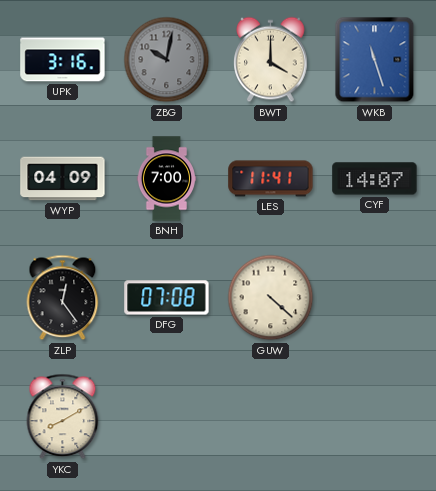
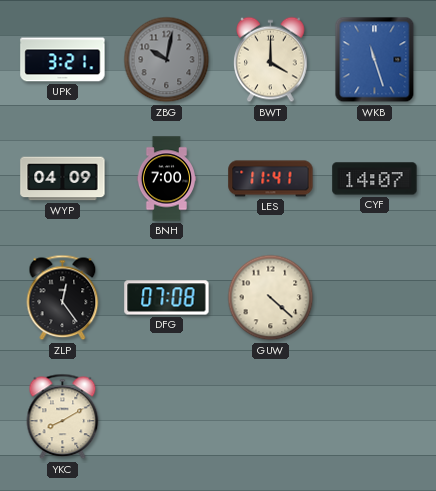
UPK: 3:16 -> 3:21 (63, 60)
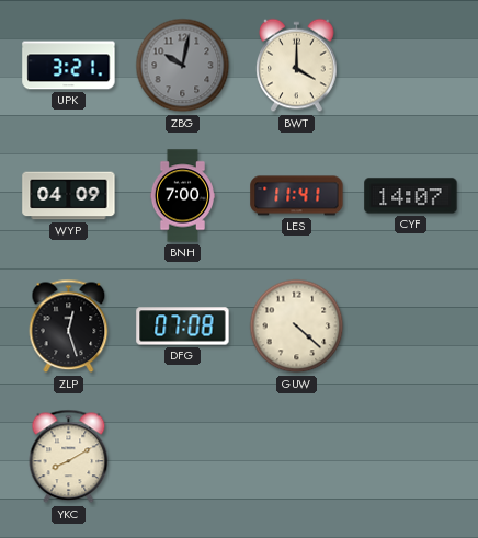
WKB: 11:27 -> none (375, 60)
ZLP: 12:24 -> 12:27 (69, 327)
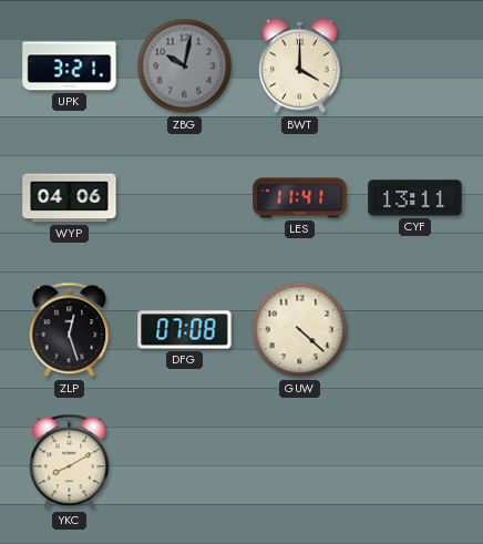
WYP: 04:09 -> 04:06 (70, 198)
BNH: 7:00 -> none (182, 196)
CYF: 14:07 -> 13:11 (415, 198)
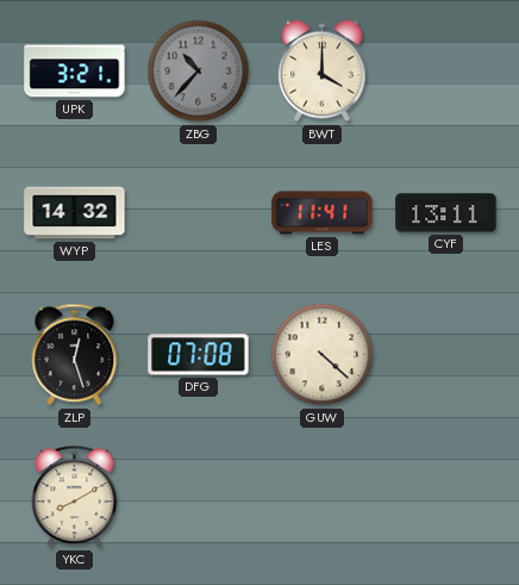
ZBG: 10:02 -> 10:37 (199, 71)
WYP: 04:06 -> 14:32 (75, 213)
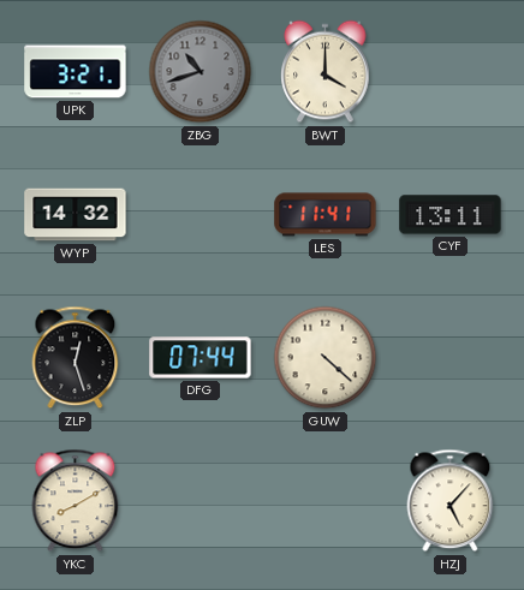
ZBG: 10:37 -> 10:42 (201, 72)
DFG: 07:08 -> 07:44 (201, 358)
HZJ: none -> 5:07 (451, 501)
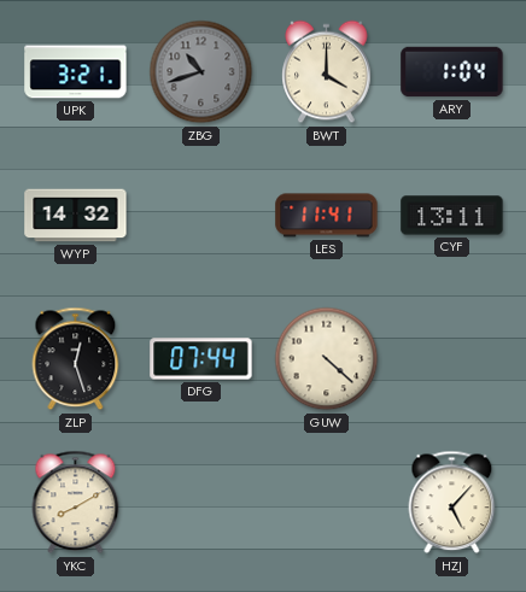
ARY: none -> 1:04 (452, 72)
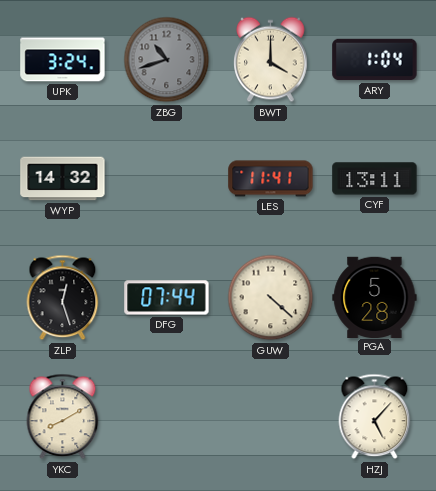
UPK: 3:21 -> 3:24 (63, 60)
PGA: none -> 5:28 (375, 297)
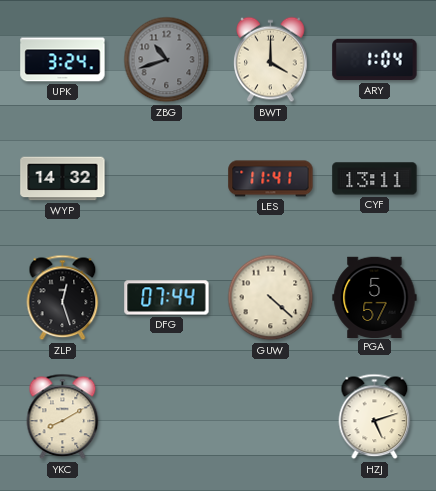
PGA: 5:28 -> 5:57 (375, 297)
HZJ: 5:07 -> 5:12 (375, 417)
